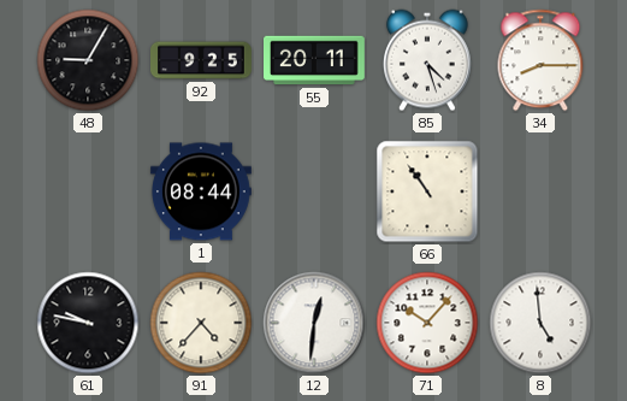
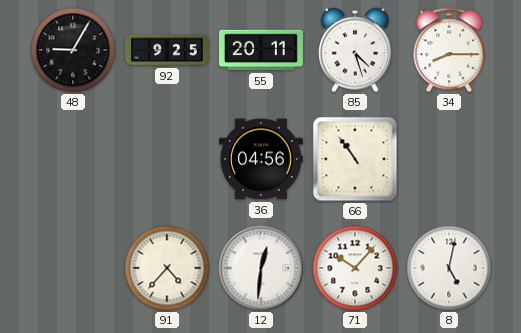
1: 08:44 -> none (201, 191)
36: none -> 04:56 (261, 159)
61: 9:47 -> none (88, 323)
8: 4:59 -> 5:02 (449, 268)
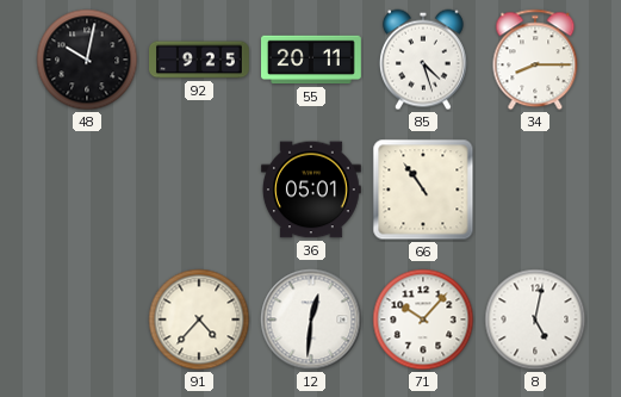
48: 9:05 -> 10:02 (87, 60)
36: 04:56 -> 05:01 (311, 190)
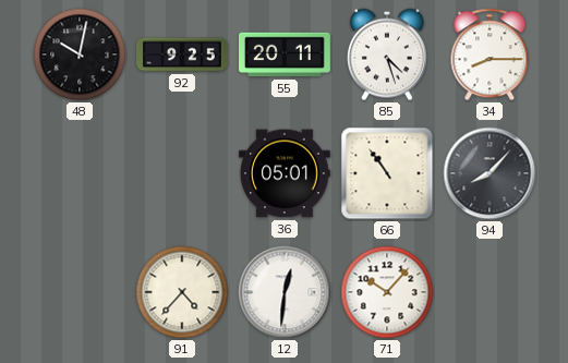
94: none -> 8:07 (490, 173)
8: 5:02 -> none (535, 320)
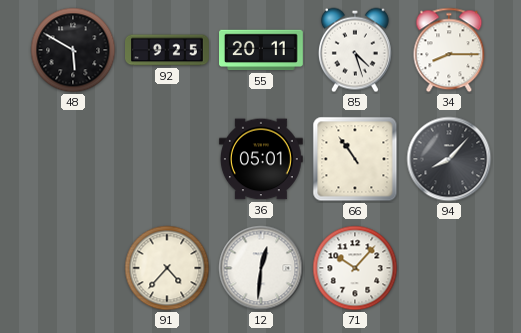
48: 10:02 -> 5:50 (73, 50)
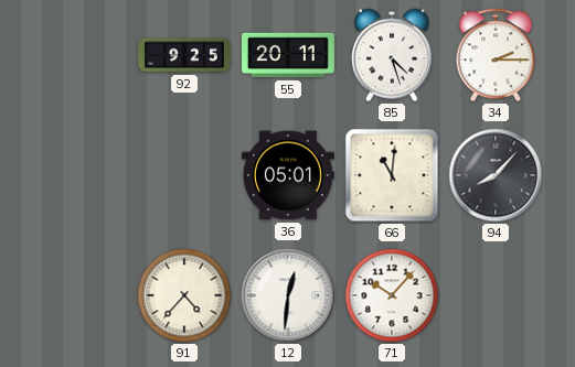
48: 5:50 -> none (73, 50)
34: 8:15 -> 2:15 (496, 55)
66: 10:54 -> 11:01 (392, 175)
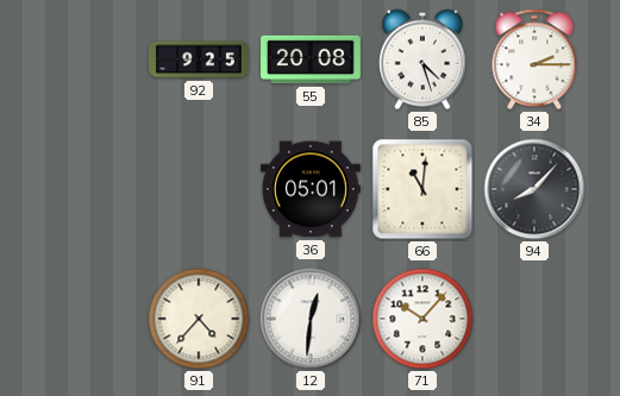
55: 20:11 -> 20:08 (312, 59)
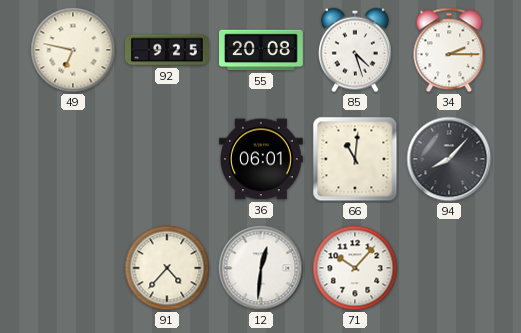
49: none -> 6:47 (73, 50)
36: 05:01 -> 06:01 (261, 159)
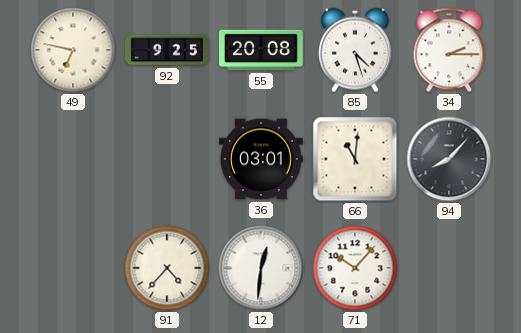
36: 06:01 -> 03:01 (261, 159)
